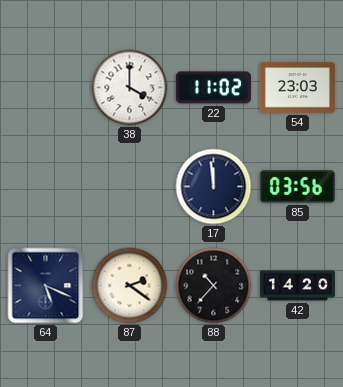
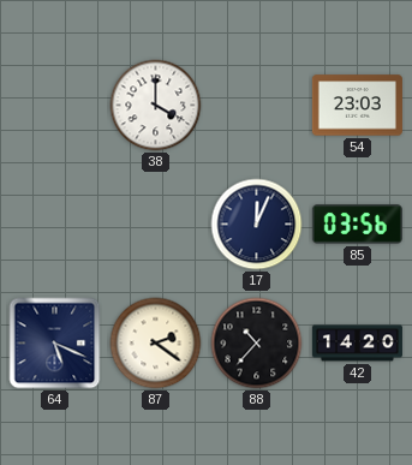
22: 11:02 -> none (213, 88)
17: 11:59 -> 12:04 (257, 225)
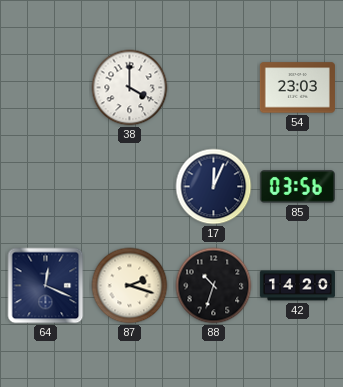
64: 5:19 -> 12:19 (46, 286)
87: 2:21 -> 2:18 (130, 286)
88: 10:37 -> 10:33 (214, 286)
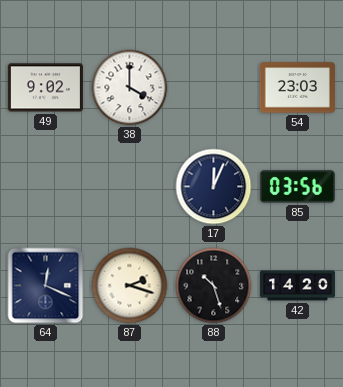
49: none -> 9:02 (45, 88)
88: 10:33 -> 10:27 (214, 286)
